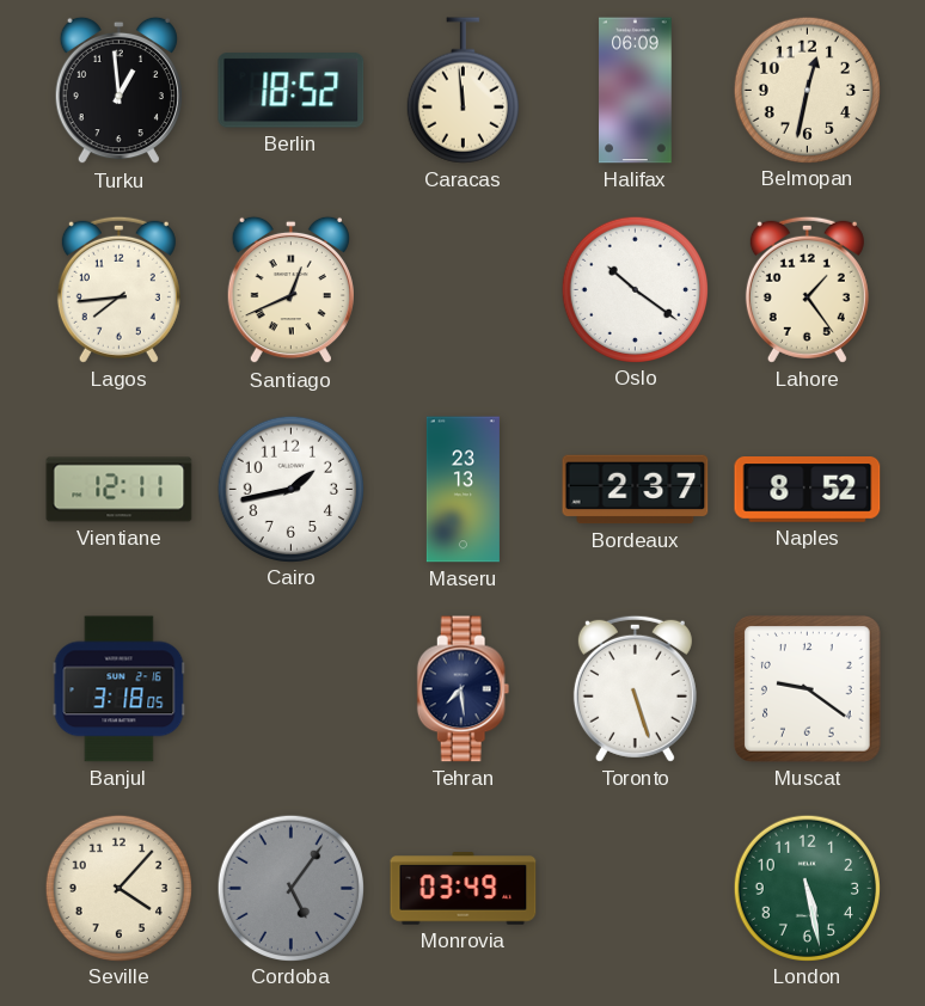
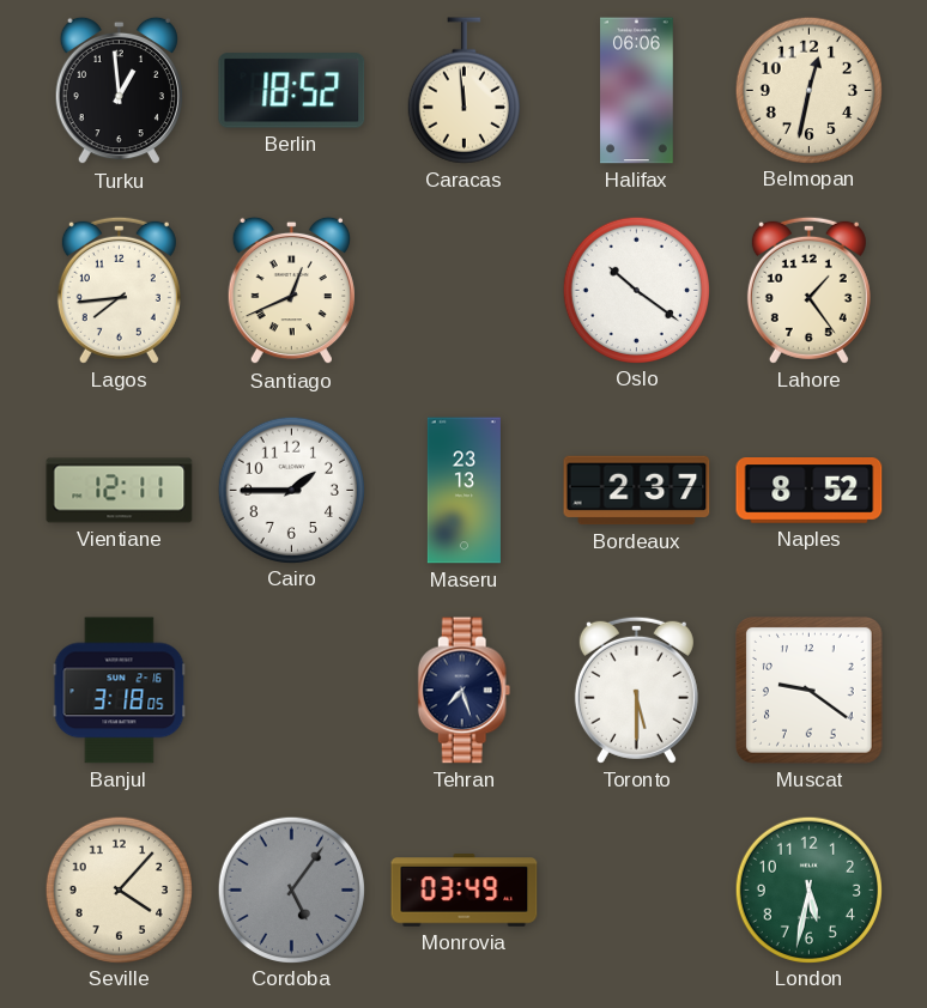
Halifax: 06:09 -> 06:06 (637, 91)
Cairo: 1:43 -> 1:45 (291, 490)
Tehran: 7:29 -> 7:27 (465, 691)
Toronto: 5:27 -> 5:30 (636, 690)
London: 5:28 -> 5:32 (808, 889)
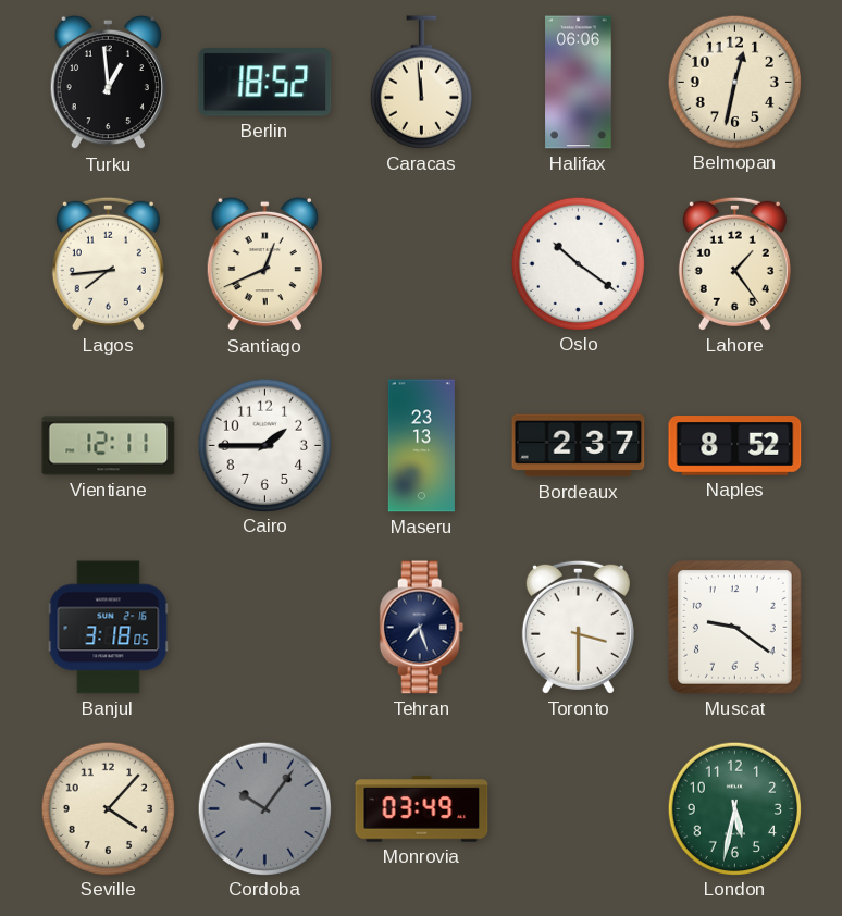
Toronto: 5:30 -> 3:30 (578, 627)
Cordoba: 5:06 -> 10:06 (264, 808)
